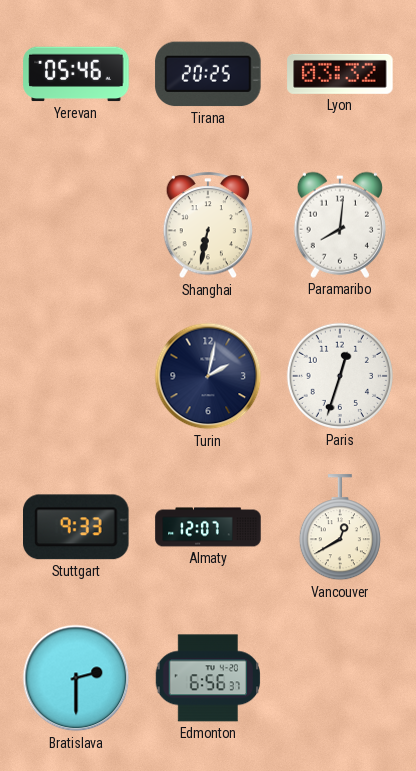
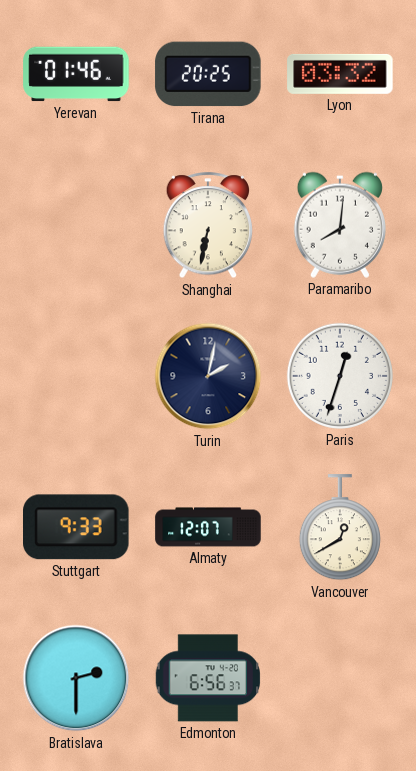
Yerevan: 05:46 -> 01:46 (76, 74)
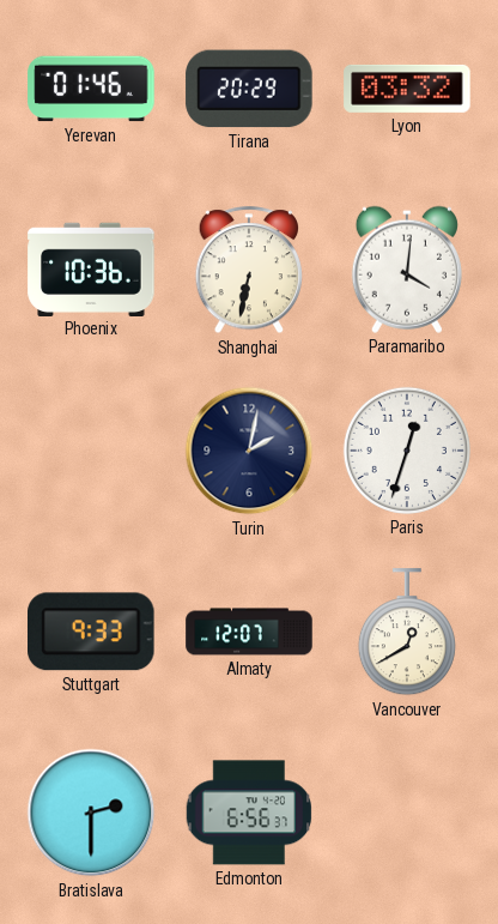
Tirana: 20:25 -> 20:29 (249, 89)
Phoenix: none -> 10:36 (91, 268)
Paramaribo: 8:01 -> 4:01 (407, 270)
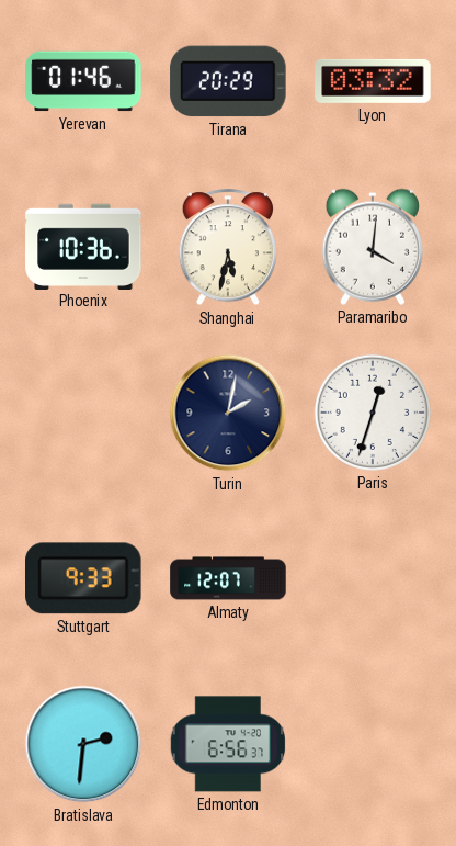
Shanghai: 6:32 -> 5:32 (228, 248)
Vancouver: 12:40 -> none (407, 633)
Bratislava: 2:30 -> 2:31 (83, 744)
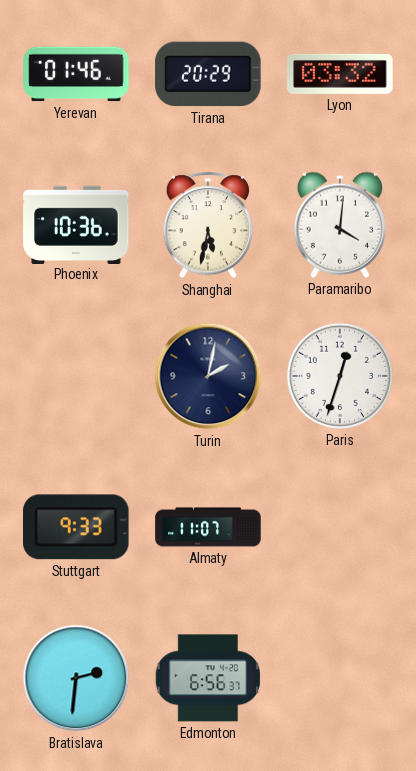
Almaty: 12:07 -> 11:07 (208, 527)
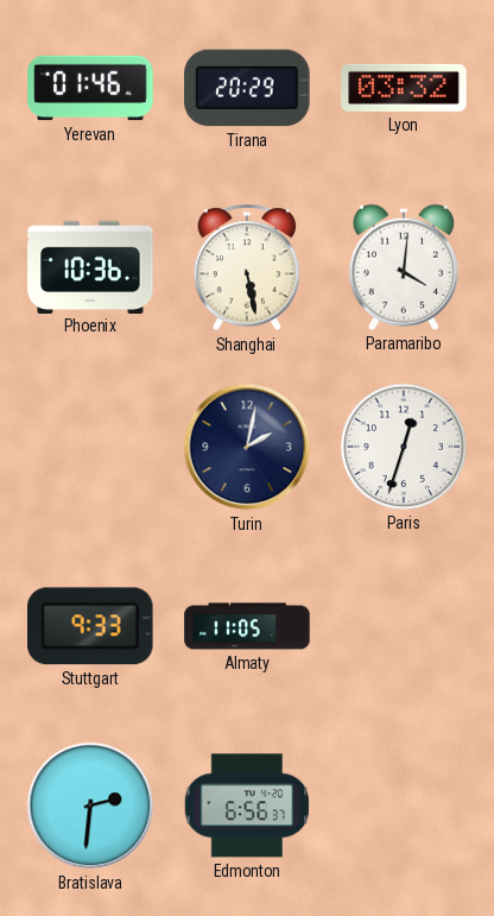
Shanghai: 5:32 -> 5:28 (247, 269)
Almaty: 11:07 -> 11:05 (247, 626)
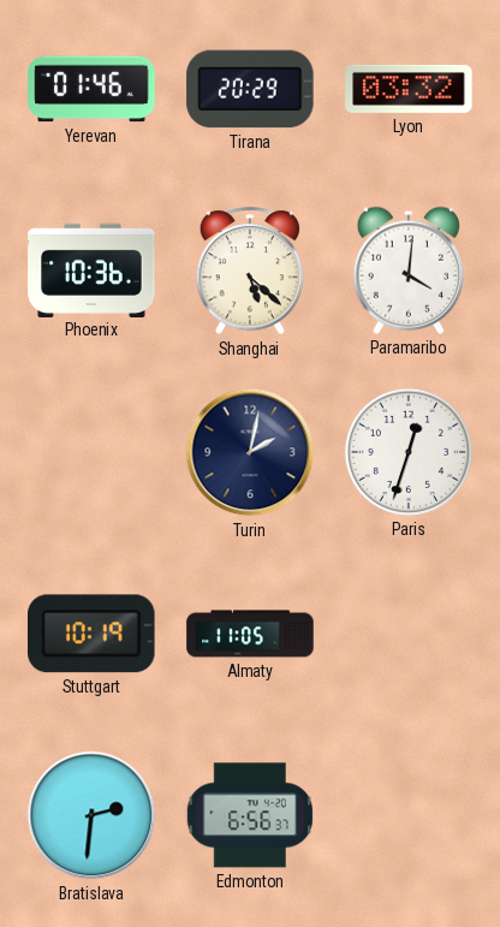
Shanghai: 5:28 -> 5:22 (250, 272)
Stuttgart: 9:33 -> 10:19 (93, 634)
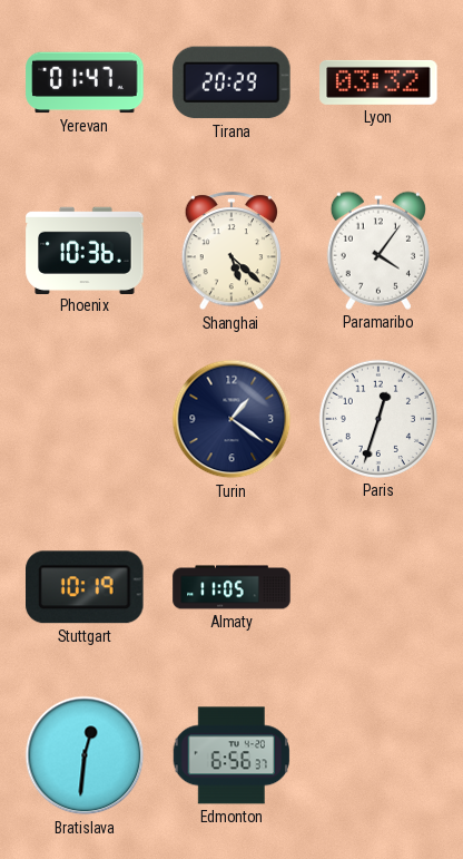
Yerevan: 01:46 -> 01:47 (85, 82)
Paramaribo: 4:01 -> 4:06 (378, 251)
Turin: 2:02 -> 1:21 (231, 419)
Bratislava: 2:31 -> 12:31 (85, 755)
